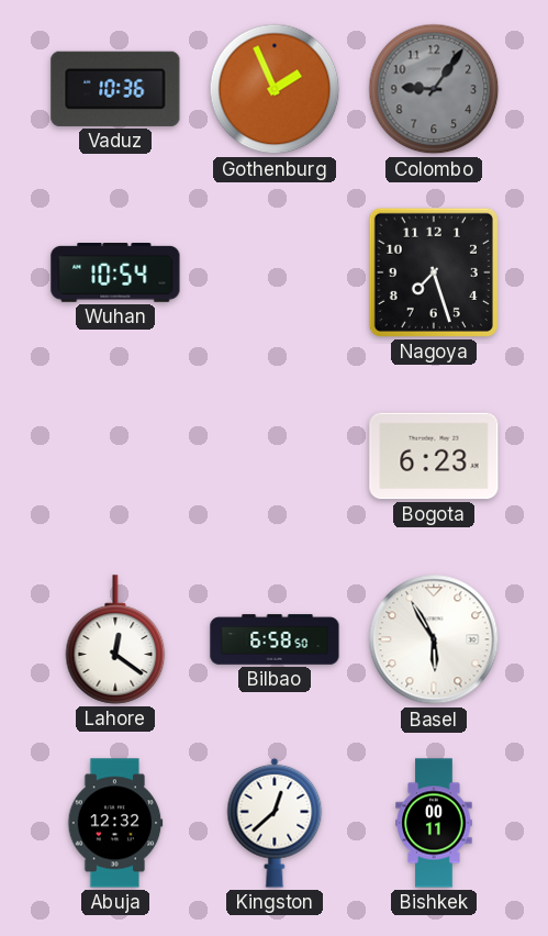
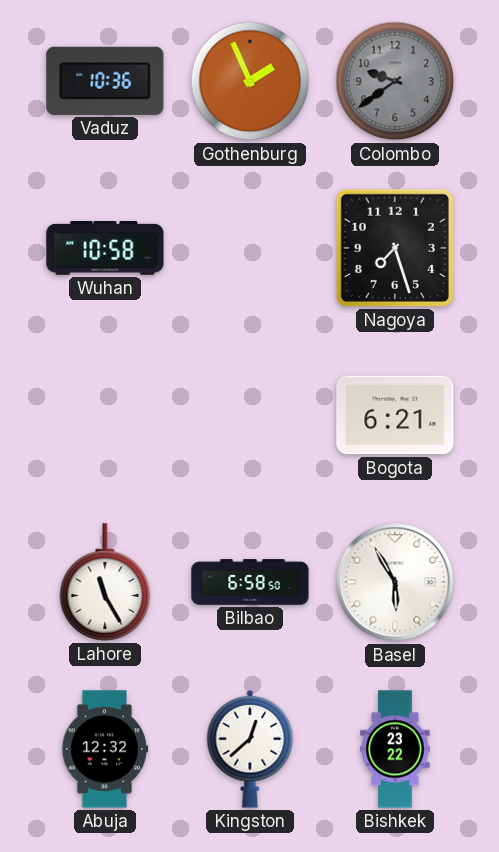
Colombo: 9:06 -> 9:39 (395, 81)
Wuhan: 10:54 -> 10:58 (105, 249)
Bogota: 6:23 -> 6:21 (395, 415)
Lahore: 12:21 -> 11:25 (105, 582)
Bishkek: 00:11 -> 23:22 (395, 749)
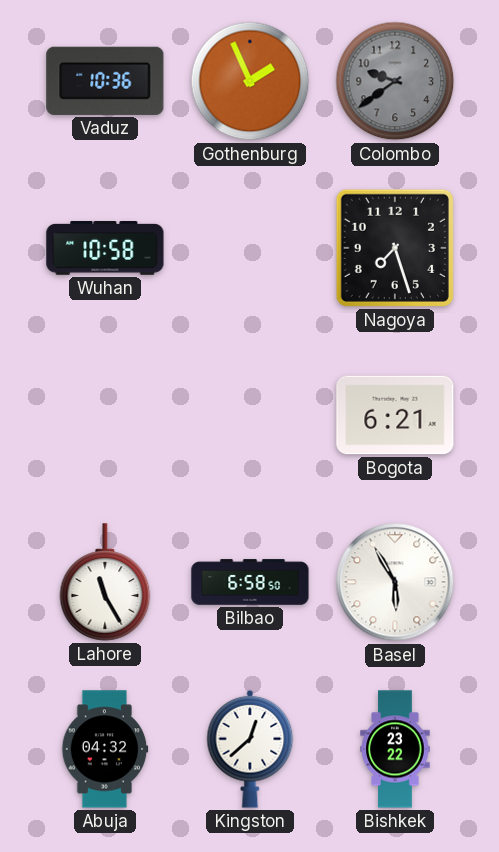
Abuja: 12:32 -> 04:32 (105, 749)
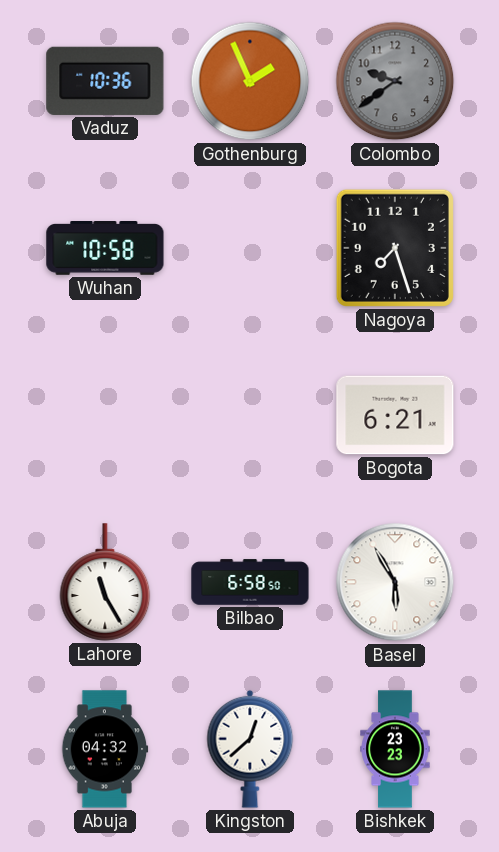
Bishkek: 23:22 -> 23:23 (395, 749)
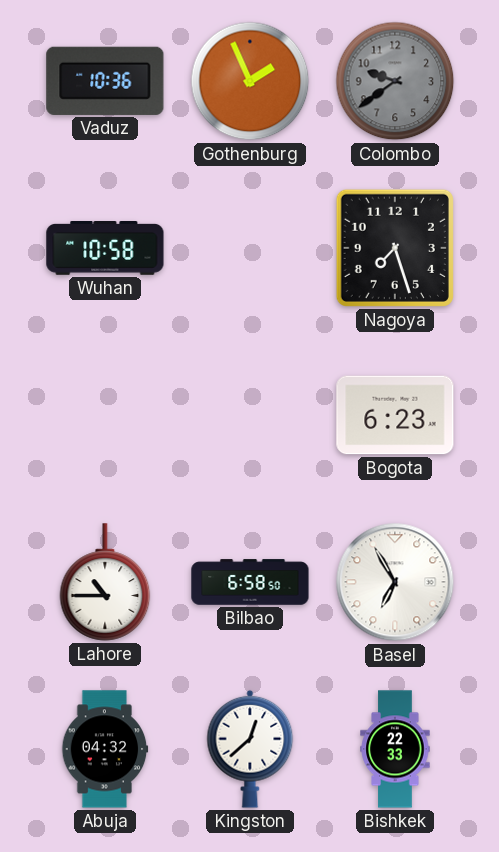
Bogota: 6:21 -> 6:23 (395, 415)
Lahore: 11:25 -> 10:45 (105, 582)
Basel: 5:55 -> 6:55 (395, 582)
Bishkek: 23:23 -> 22:33 (395, 749)
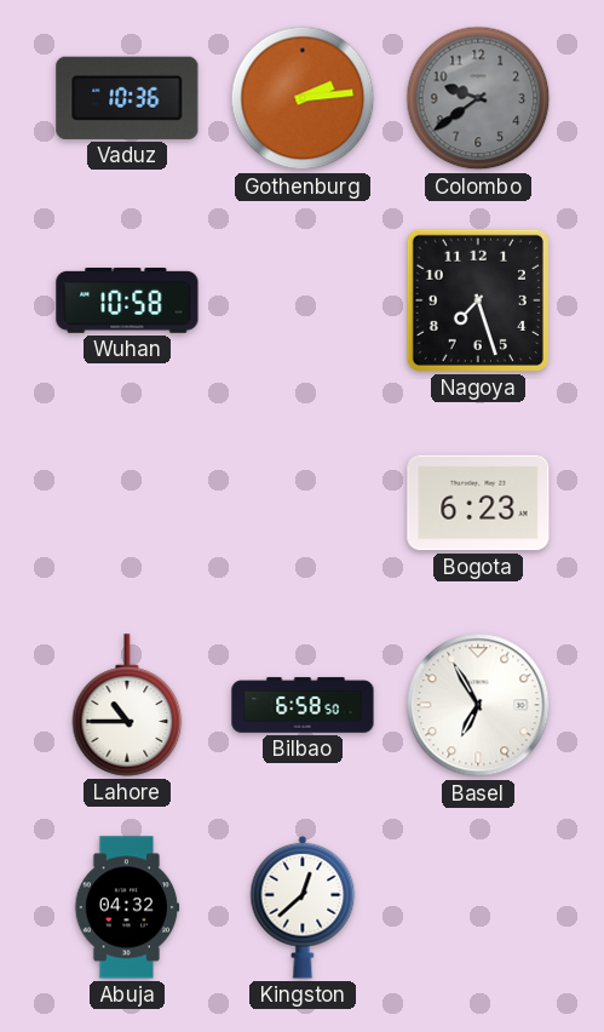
Gothenburg: 1:56 -> 2:14 (303, 98)
Bishkek: 22:33 -> none (395, 749)
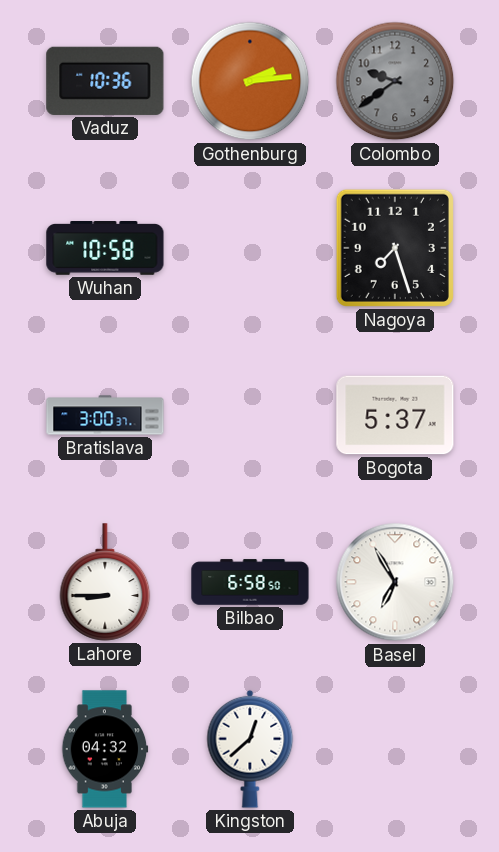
Bratislava: none -> 3:00 (105, 415)
Bogota: 6:23 -> 5:37 (395, 415)
Lahore: 10:45 -> 8:45 (105, 582)
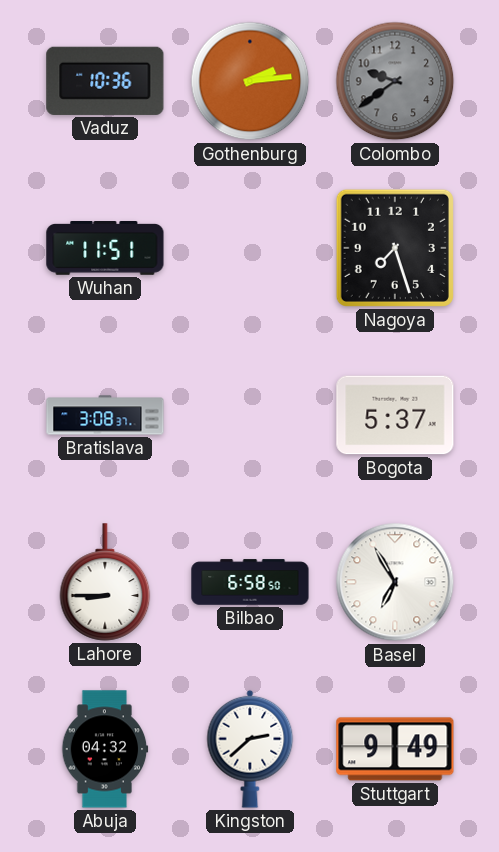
Wuhan: 10:58 -> 11:51 (105, 249)
Bratislava: 3:00 -> 3:08 (105, 415)
Kingston: 12:38 -> 2:38 (250, 749)
Stuttgart: none -> 9:49 (395, 749)
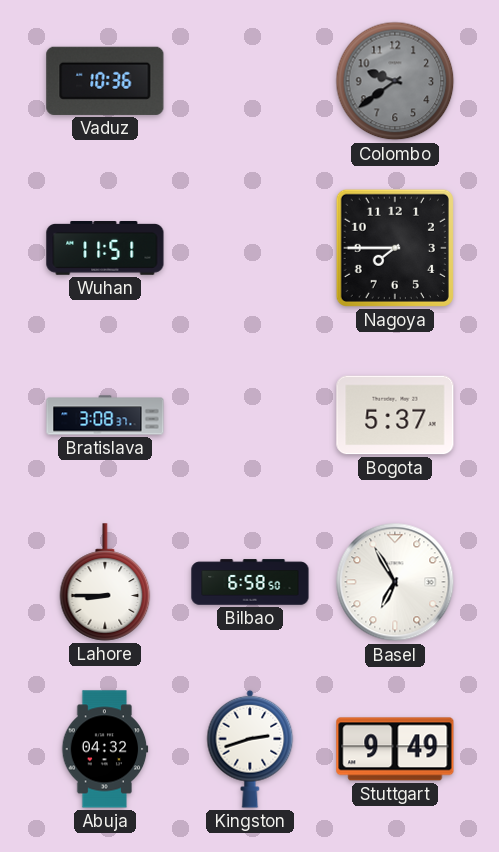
Gothenburg: 2:14 -> none (250, 81)
Nagoya: 7:27 -> 7:45 (395, 248)
Kingston: 2:38 -> 2:42 (250, 749)
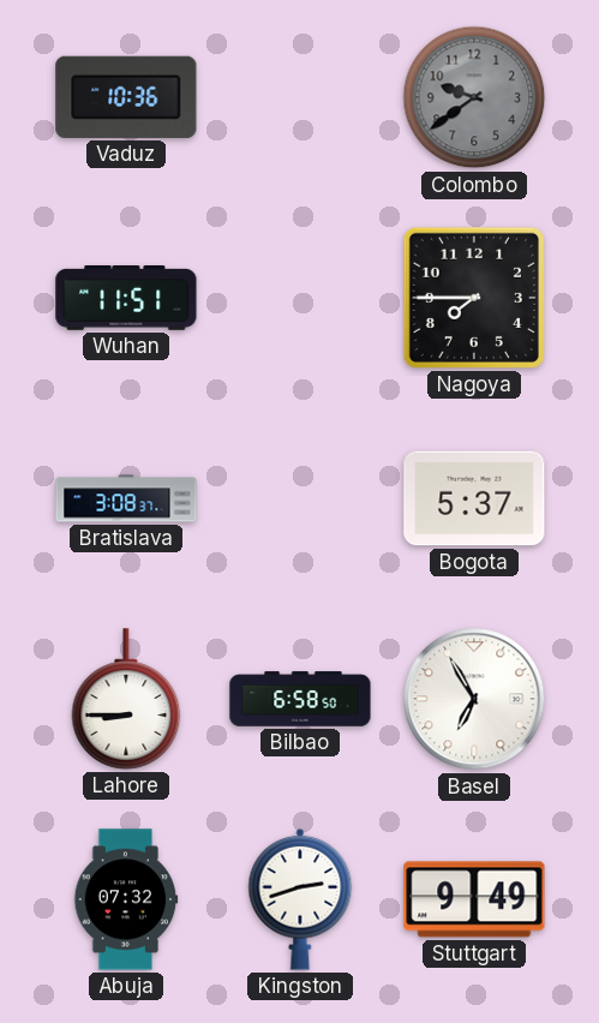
Abuja: 04:32 -> 07:32 (126, 899)
